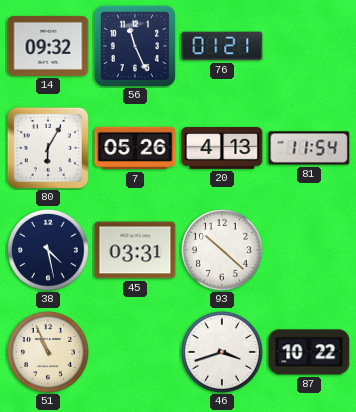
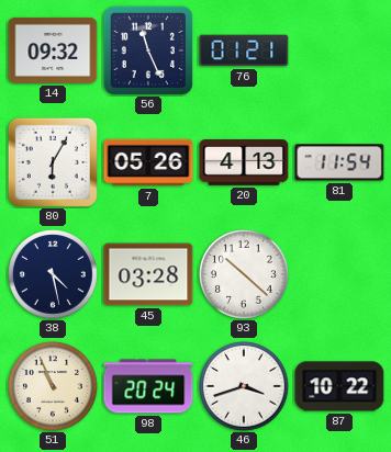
45: 03:31 -> 03:28 (148, 274)
98: none -> 20:24 (148, 386)
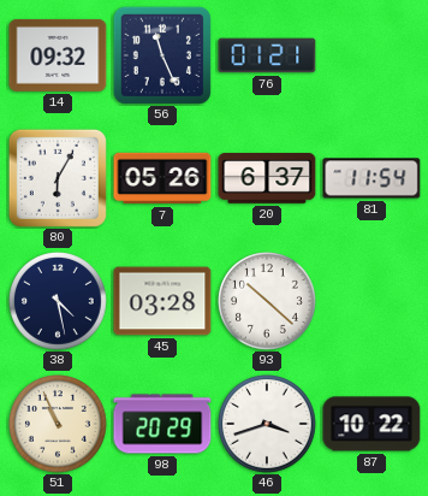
20: 4:13 -> 6:37 (267, 179)
98: 20:24 -> 20:29 (162, 424)
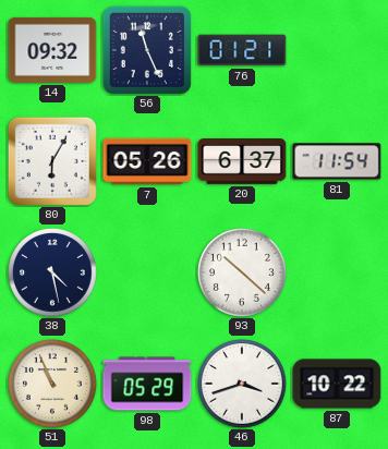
45: 03:28 -> none (162, 301)
98: 20:29 -> 05:29 (147, 384)
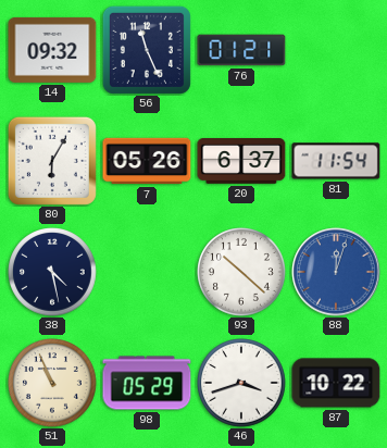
88: none -> 12:03 (336, 272)
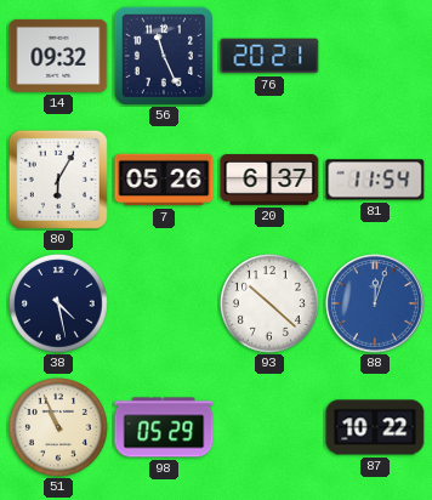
76: 01:21 -> 20:21 (269, 56)
46: 3:42 -> none (242, 384)
